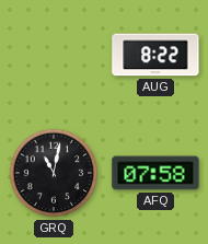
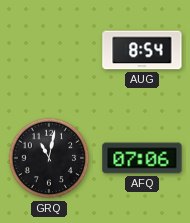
AUG: 8:22 -> 8:54 (142, 50)
AFQ: 07:58 -> 07:06 (142, 158)
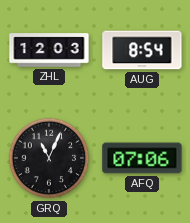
ZHL: none -> 12:03 (49, 50)
GRQ: 11:02 -> 11:04 (49, 158)
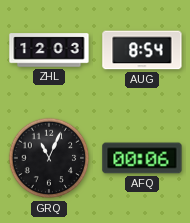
AFQ: 07:06 -> 00:06 (142, 158)
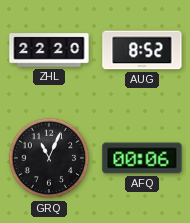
ZHL: 12:03 -> 22:20 (49, 50)
AUG: 8:54 -> 8:52 (142, 50)
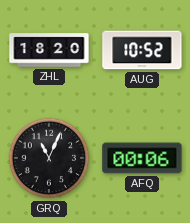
ZHL: 22:20 -> 18:20 (49, 50)
AUG: 8:52 -> 10:52 (142, 50)
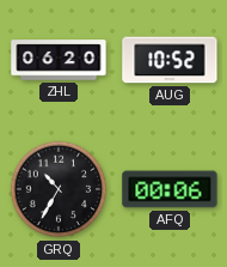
ZHL: 18:20 -> 06:20 (59, 60)
GRQ: 11:04 -> 10:35 (59, 189)
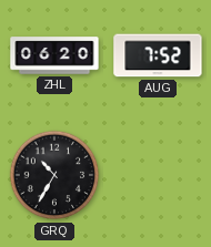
AUG: 10:52 -> 7:52 (158, 55)
AFQ: 00:06 -> none (170, 189)
